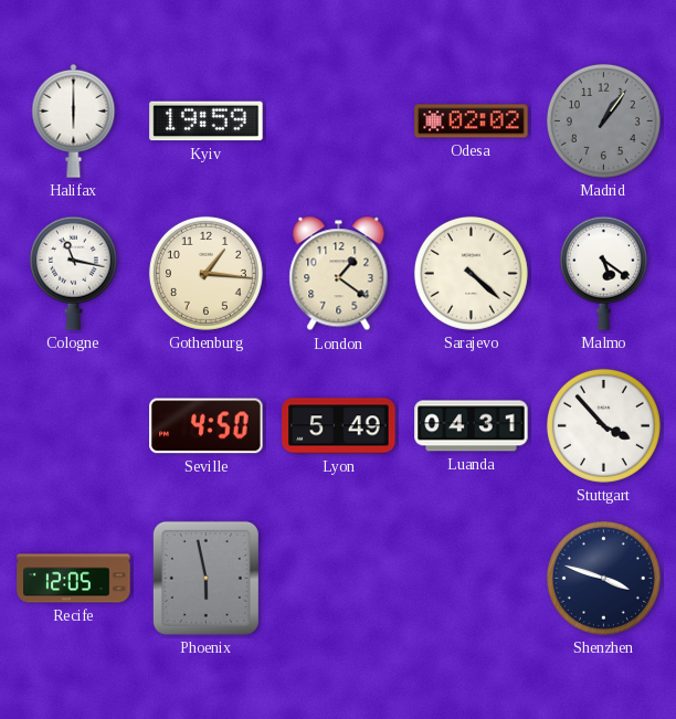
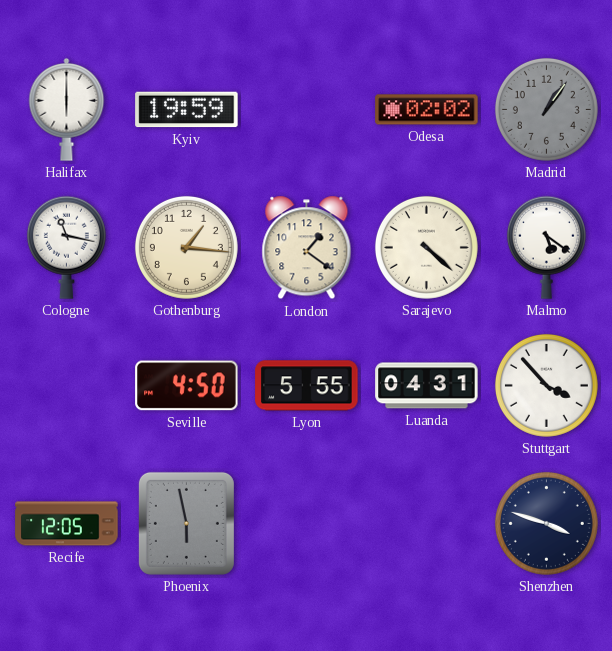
Lyon: 5:49 -> 5:55 (307, 386)
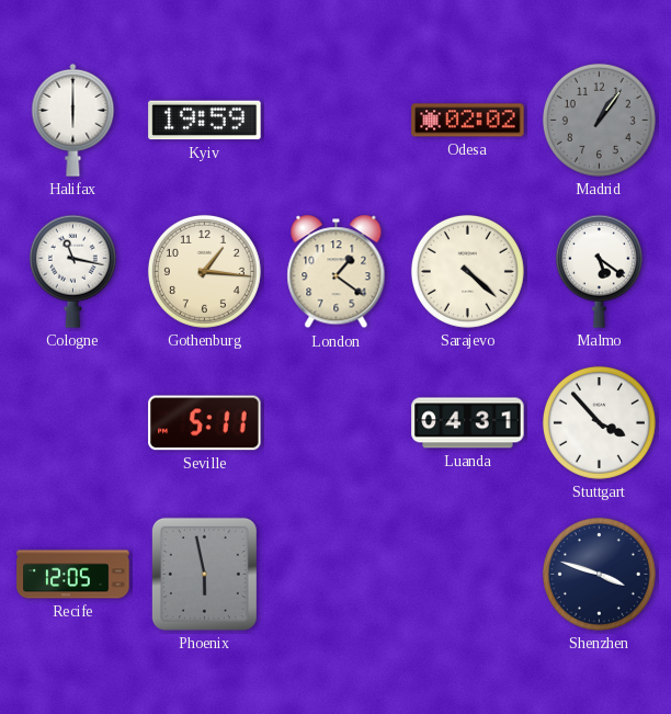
Seville: 4:50 -> 5:11 (205, 423)
Lyon: 5:55 -> none (307, 386)
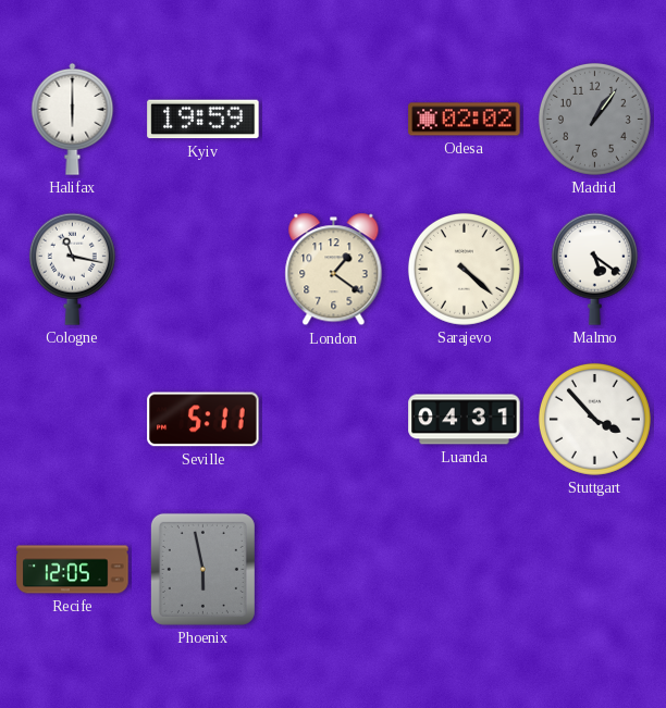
Gothenburg: 1:16 -> none (204, 271)
Shenzhen: 3:48 -> none (599, 574)
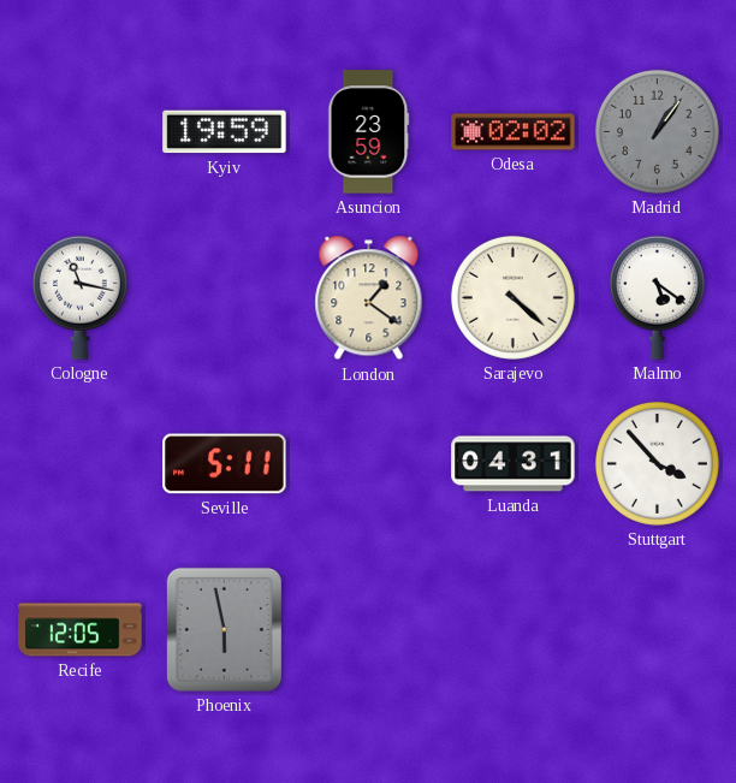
Halifax: 6:00 -> none (73, 119)
Asuncion: none -> 23:59 (369, 132)
